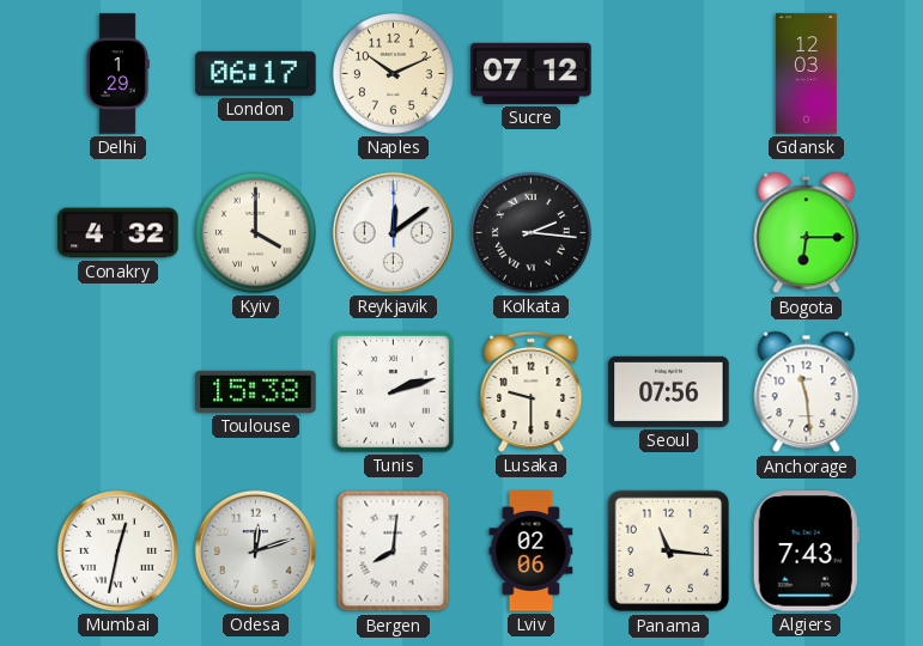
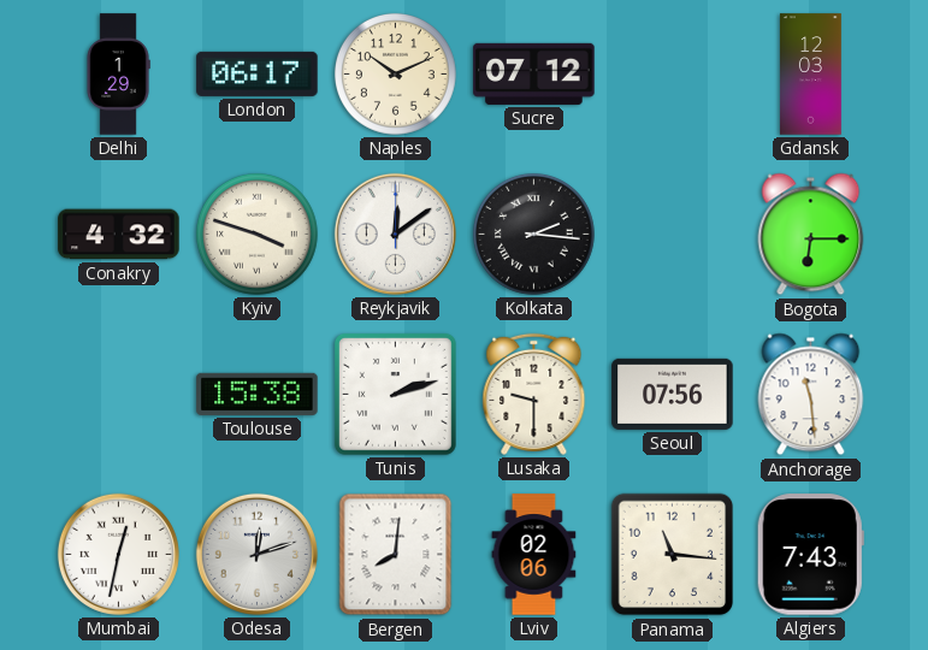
Kyiv: 4:00 -> 3:48 (256, 234)
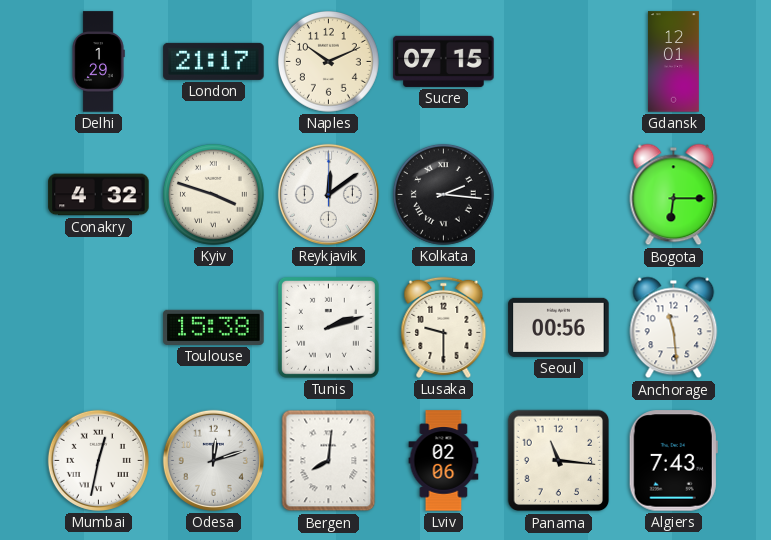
London: 06:17 -> 21:17 (214, 61)
Sucre: 07:12 -> 07:15 (444, 61)
Gdansk: 12:03 -> 12:01 (673, 62)
Seoul: 07:56 -> 00:56 (559, 327)
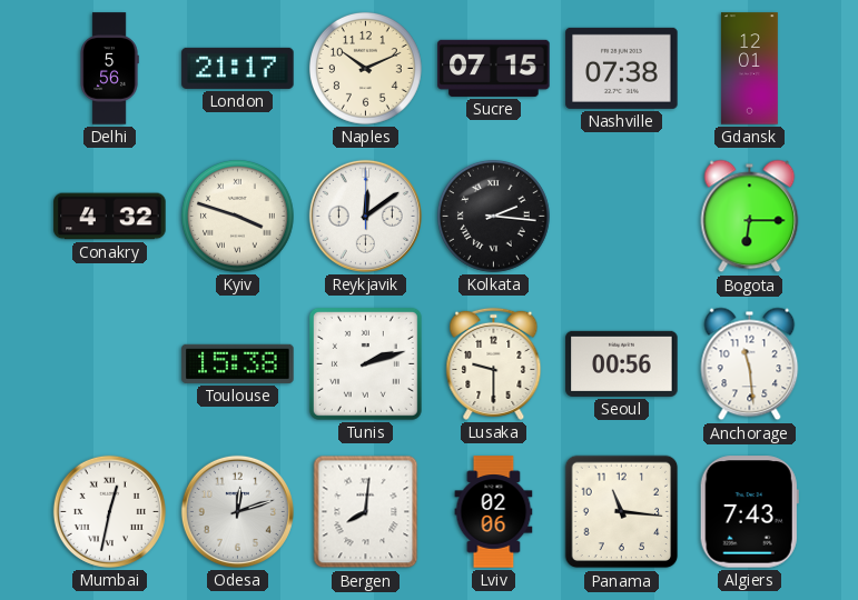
Delhi: 1:29 -> 5:56 (109, 69)
Nashville: none -> 07:38 (622, 68)
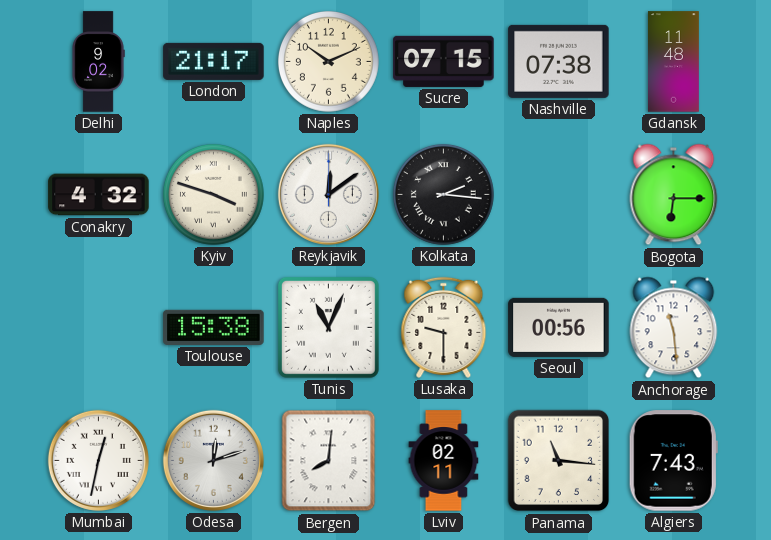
Delhi: 5:56 -> 9:02 (98, 62)
Gdansk: 12:01 -> 11:48 (673, 62)
Tunis: 2:12 -> 11:04 (328, 327)
Lviv: 02:06 -> 02:11 (444, 461)
